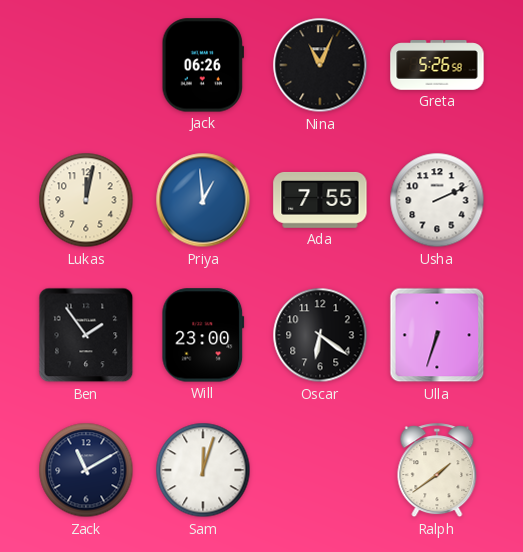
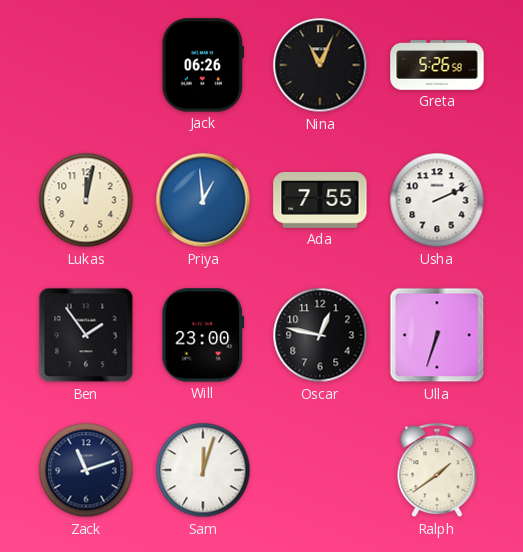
Oscar: 6:21 -> 12:47 (320, 335)
Zack: 11:10 -> 11:12 (86, 470)
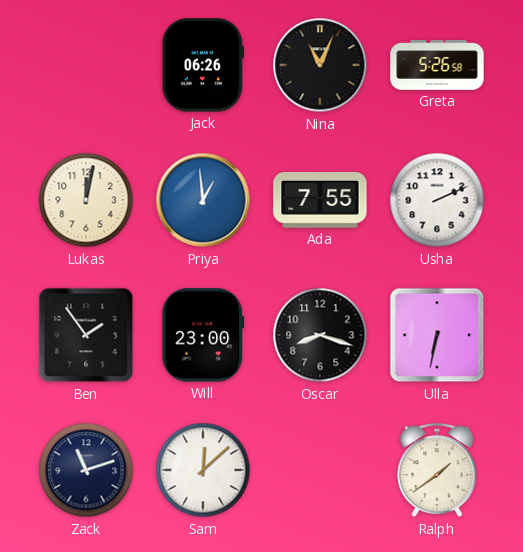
Oscar: 12:47 -> 8:18 (320, 335)
Ulla: 6:33 -> 6:32 (437, 335)
Sam: 12:03 -> 12:08 (203, 470)
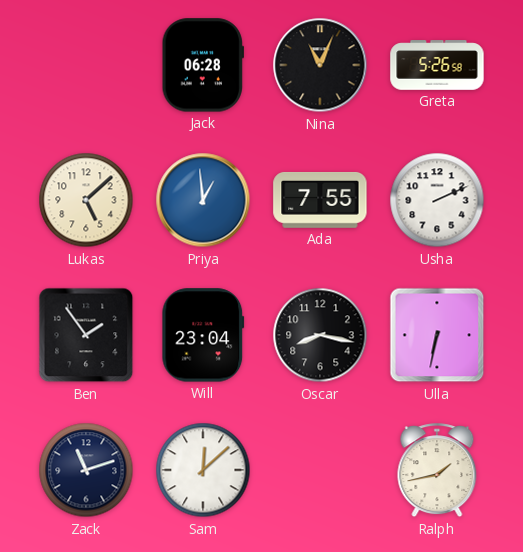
Jack: 06:26 -> 06:28 (202, 65)
Lukas: 12:02 -> 5:08 (86, 200)
Will: 23:00 -> 23:04 (203, 335)
Oscar: 8:18 -> 8:17 (320, 335)
Ralph: 1:39 -> 1:43 (437, 471)
